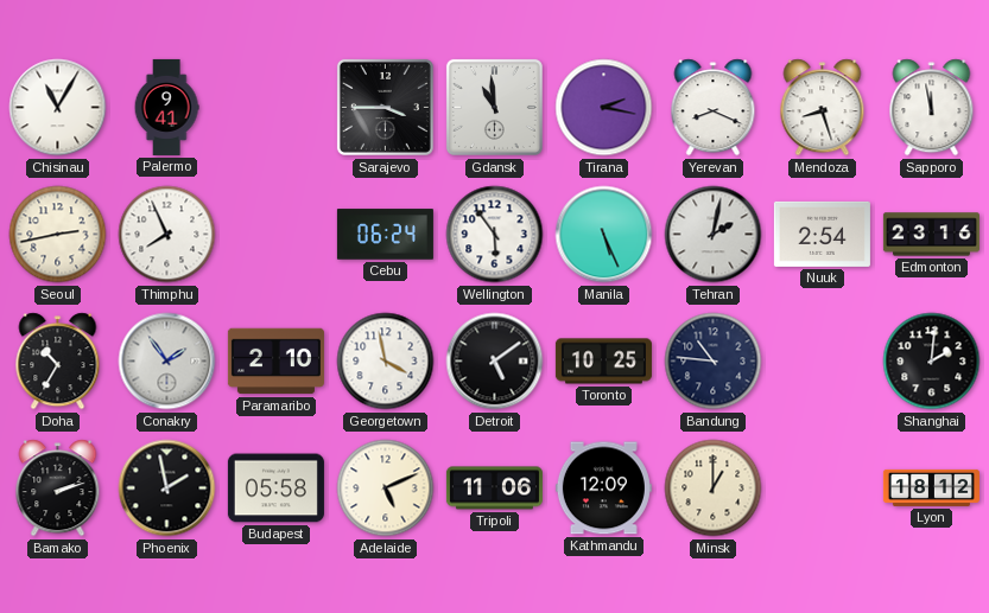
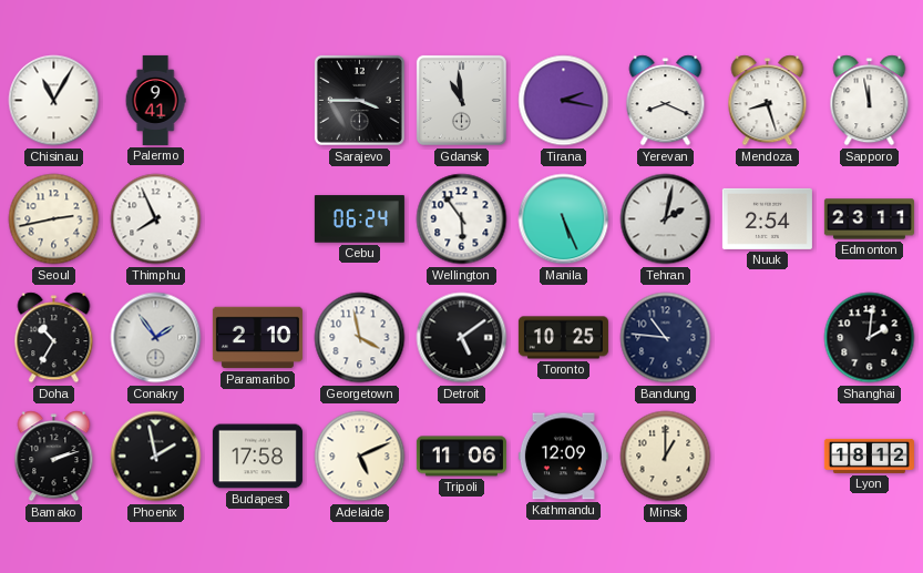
Edmonton: 23:16 -> 23:11 (869, 219)
Budapest: 05:58 -> 17:58 (257, 457)
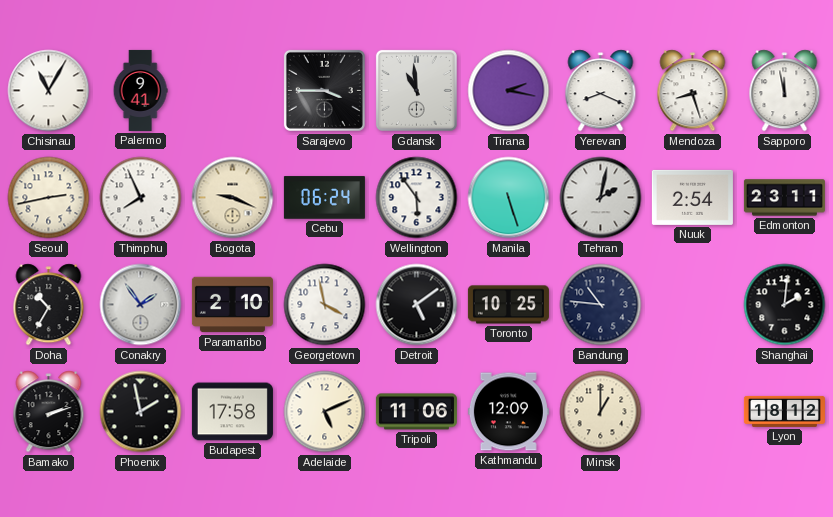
Bogota: none -> 9:19 (233, 198)
Manila: 5:26 -> 5:27 (509, 198)
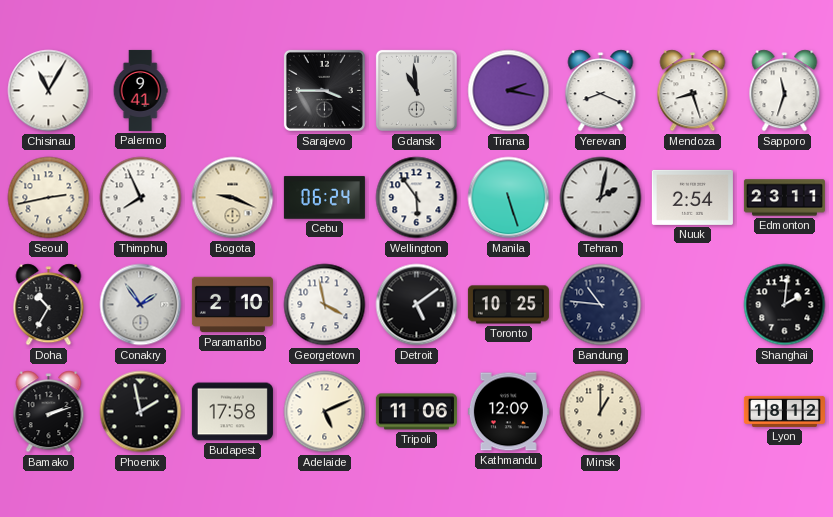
Sapporo: 11:58 -> 11:33 (785, 91)
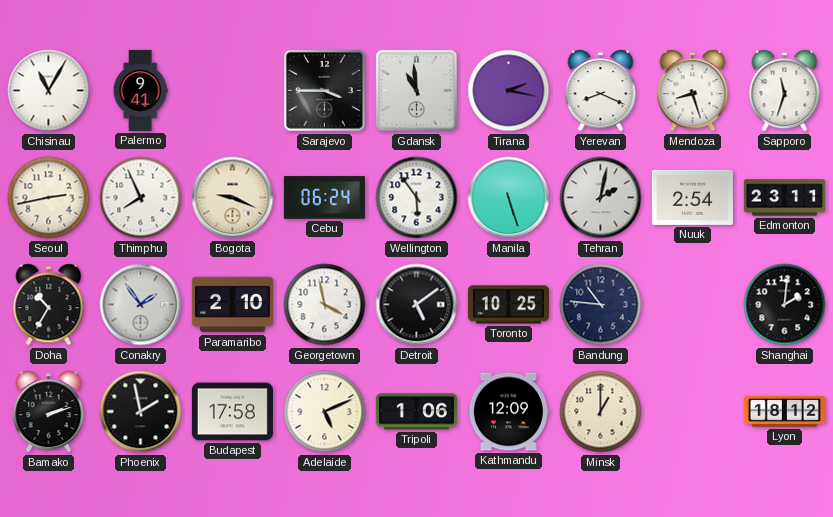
Tripoli: 11:06 -> 1:06 (416, 412)
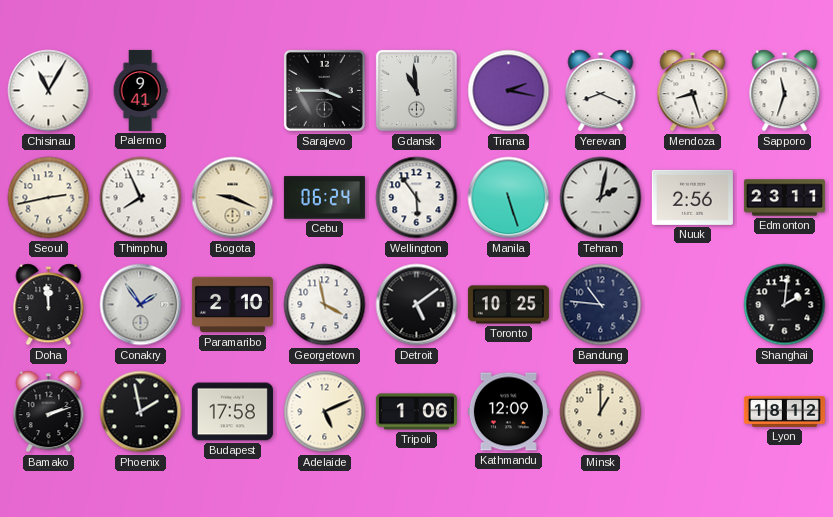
Nuuk: 2:54 -> 2:56 (692, 197)
Doha: 10:35 -> 11:59 (49, 305)
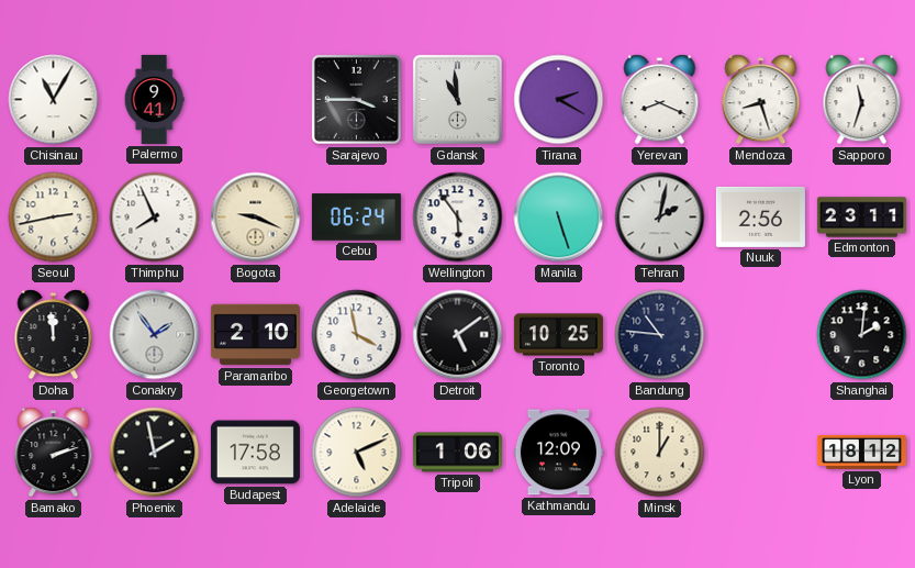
Tirana: 2:17 -> 2:20 (559, 100)
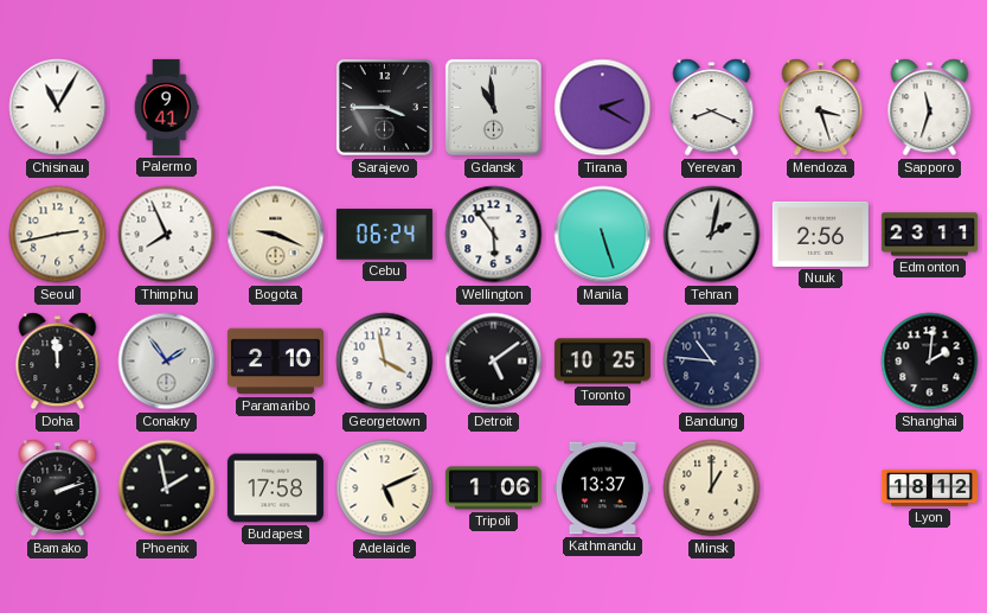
Mendoza: 8:27 -> 3:27 (821, 108)
Kathmandu: 12:09 -> 13:37 (602, 489)
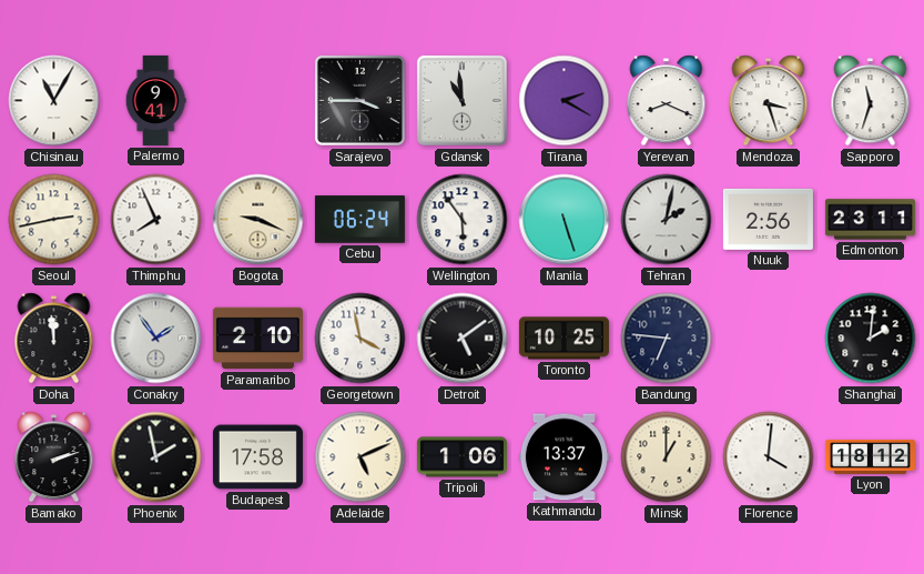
Bandung: 10:46 -> 6:46 (667, 339)
Florence: none -> 4:01 (769, 457)
